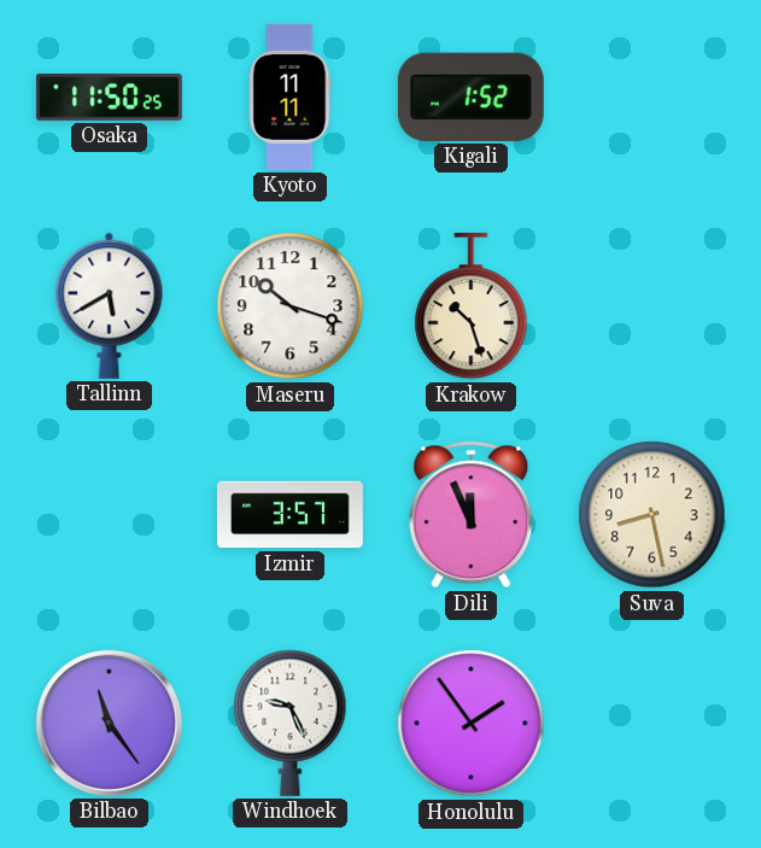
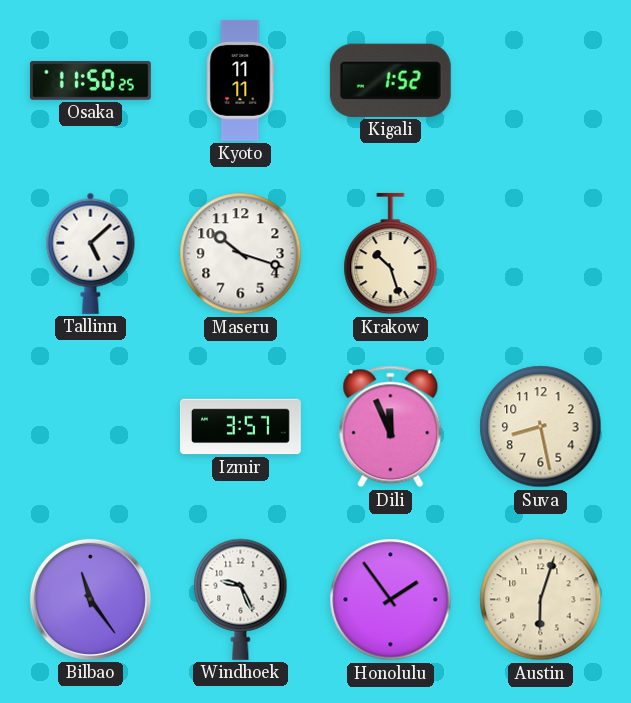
Tallinn: 5:40 -> 5:08 (91, 253)
Austin: none -> 6:03 (541, 600)
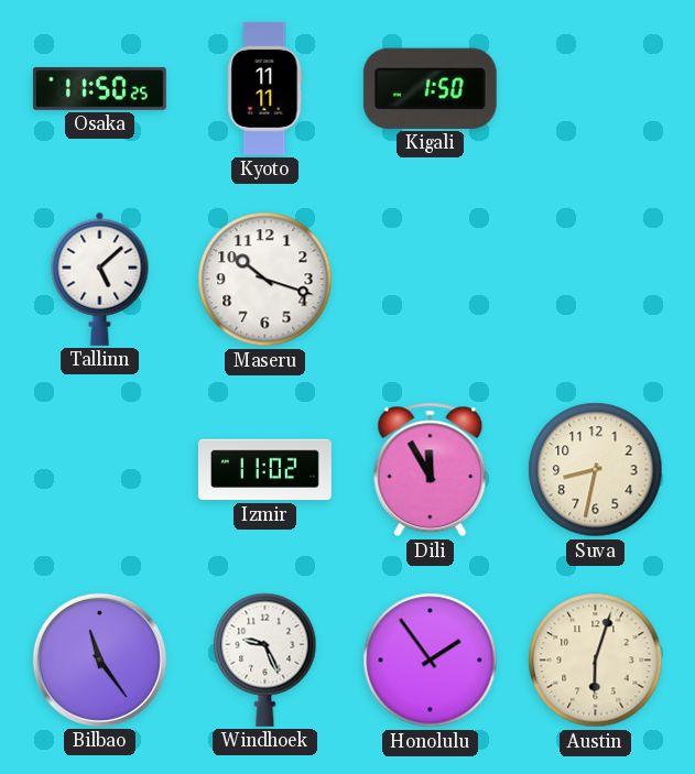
Kigali: 1:52 -> 1:50 (430, 88)
Krakow: 10:27 -> none (391, 254)
Izmir: 3:57 -> 11:02 (264, 470)
Dili: 11:56 -> 11:55 (431, 470)
Suva: 8:28 -> 8:32 (596, 470)
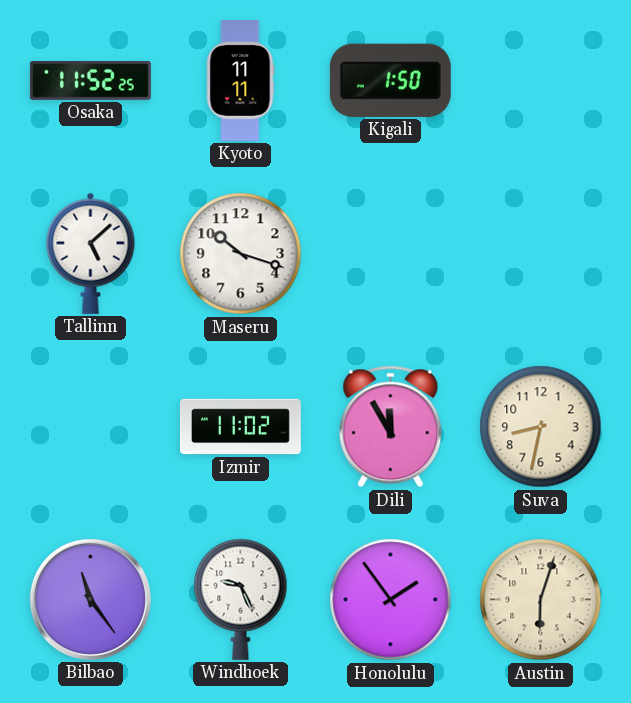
Osaka: 11:50 -> 11:52 (90, 81)
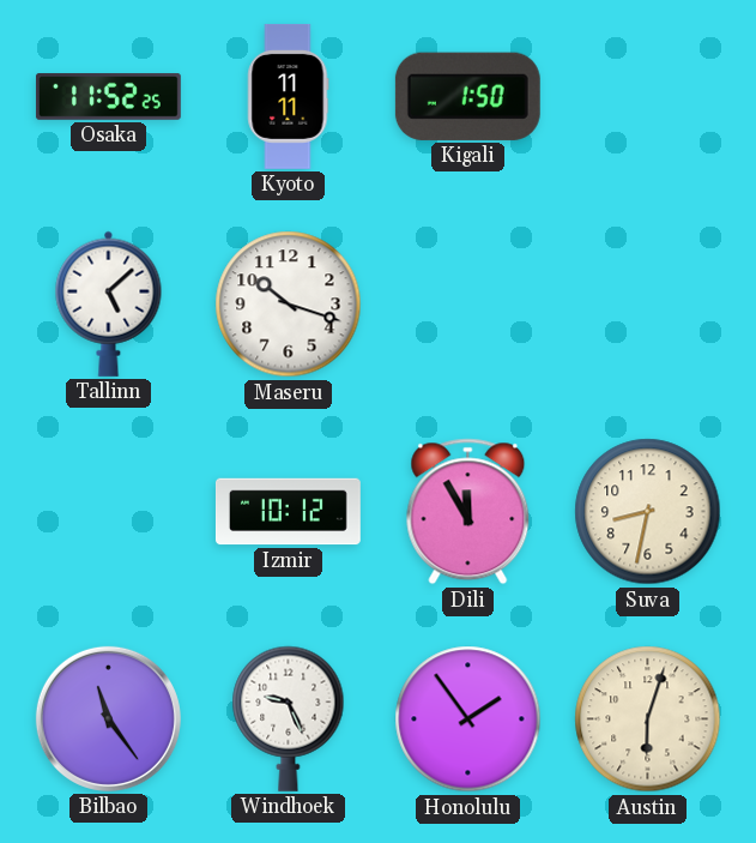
Izmir: 11:02 -> 10:12 (288, 512)
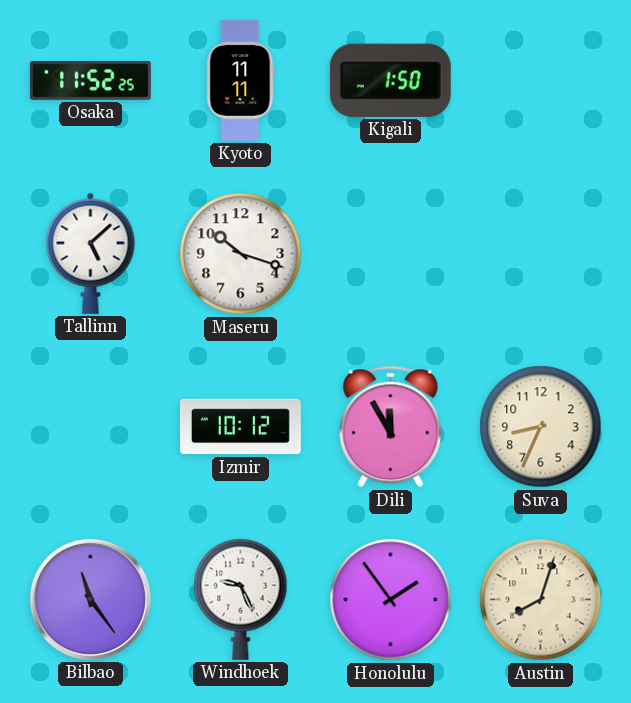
Suva: 8:32 -> 8:34 (541, 427)
Austin: 6:03 -> 8:03 (541, 600)
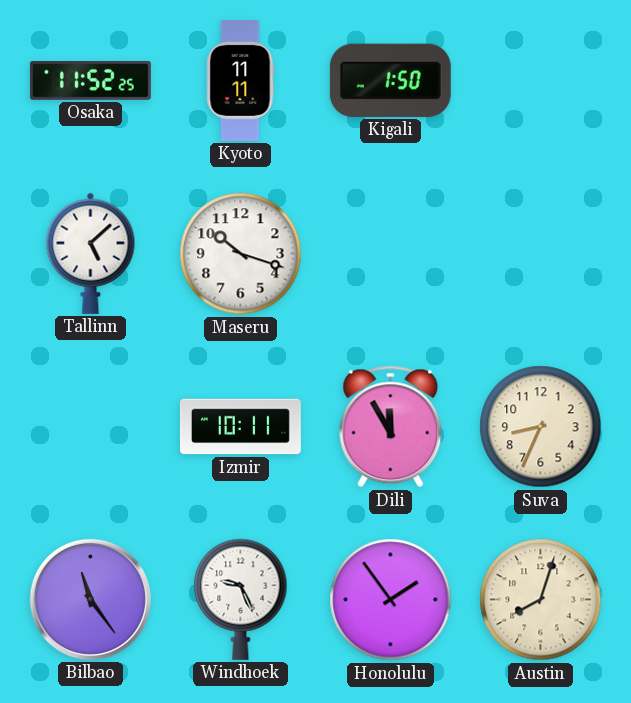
Izmir: 10:12 -> 10:11 (240, 427)
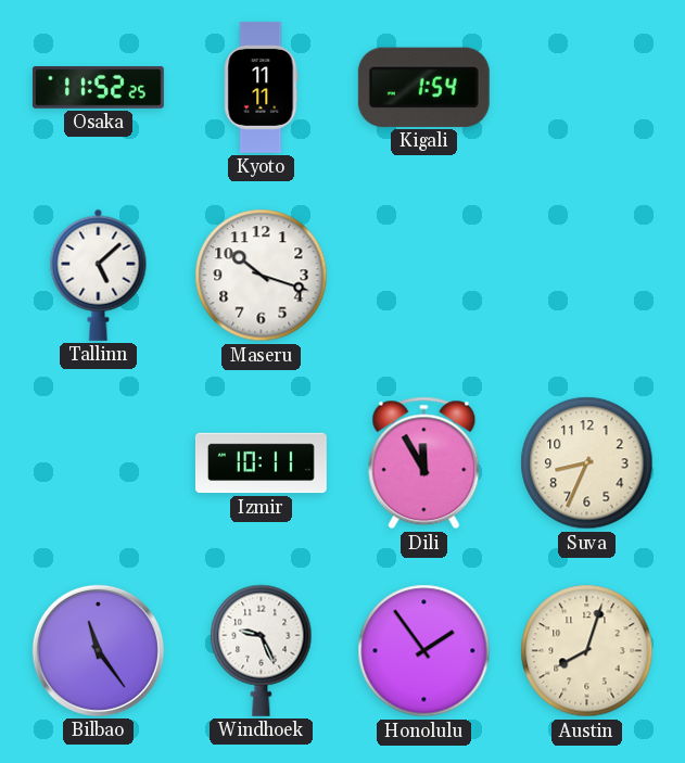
Kigali: 1:50 -> 1:54 (423, 87)
